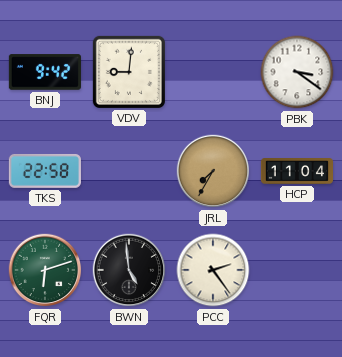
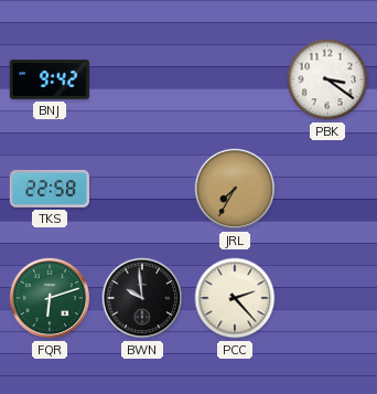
VDV: 9:01 -> none (129, 72)
HCP: 11:04 -> none (296, 172)
BWN: 4:59 -> 9:59 (142, 298)
PCC: 2:24 -> 2:23 (235, 298)
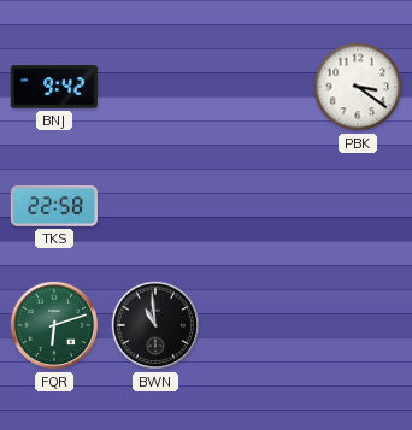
JRL: 7:35 -> none (235, 189)
BWN: 9:59 -> 10:59 (155, 325)
PCC: 2:23 -> none (235, 298)
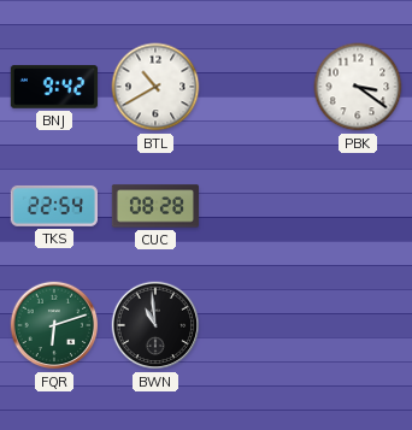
BTL: none -> 10:40 (155, 87)
TKS: 22:58 -> 22:54 (54, 206)
CUC: none -> 08:28 (155, 206)
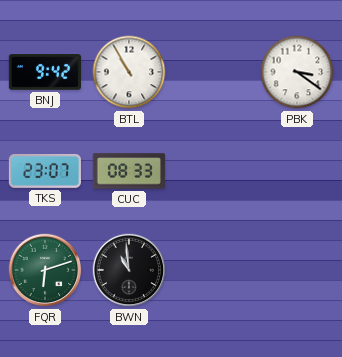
BTL: 10:40 -> 10:55 (129, 72)
TKS: 22:54 -> 23:07 (45, 171)
CUC: 08:28 -> 08:33 (129, 171)
